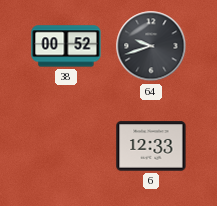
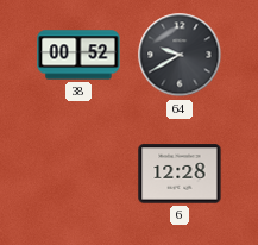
64: 9:42 -> 9:40 (180, 55)
6: 12:33 -> 12:28 (180, 174)
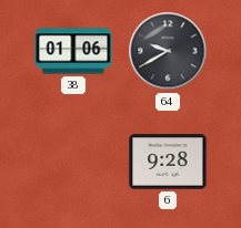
38: 00:52 -> 01:06 (73, 51)
6: 12:28 -> 9:28 (168, 162)
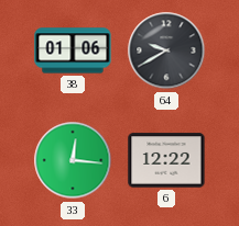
33: none -> 12:16 (73, 160)
6: 9:28 -> 12:22 (166, 160)
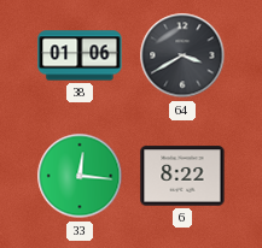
64: 9:40 -> 3:40 (182, 55)
6: 12:22 -> 8:22 (182, 176)
